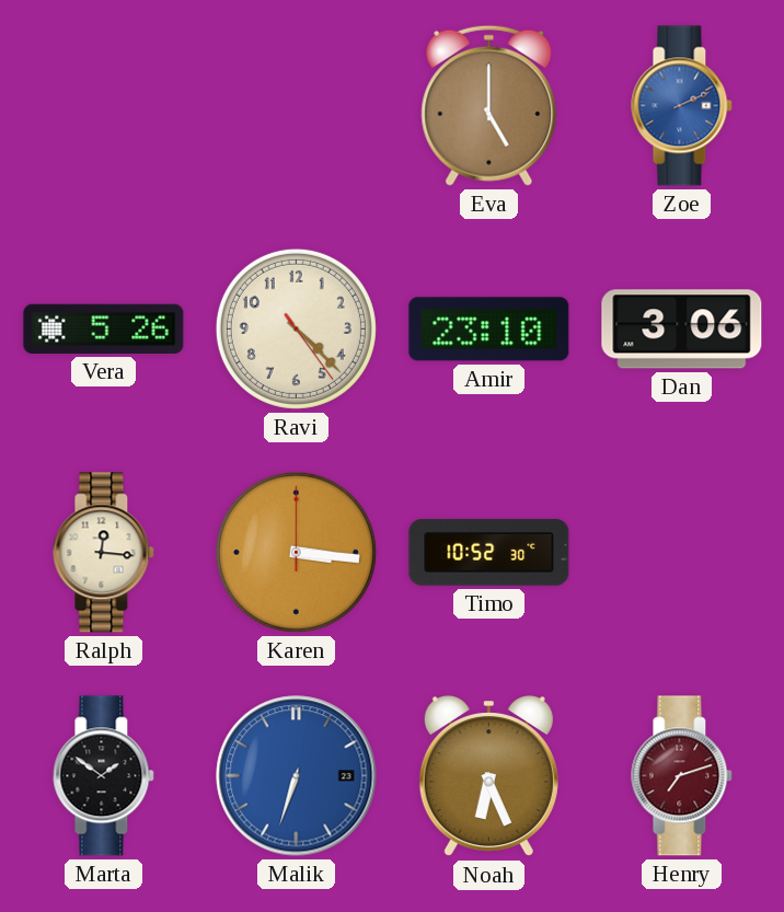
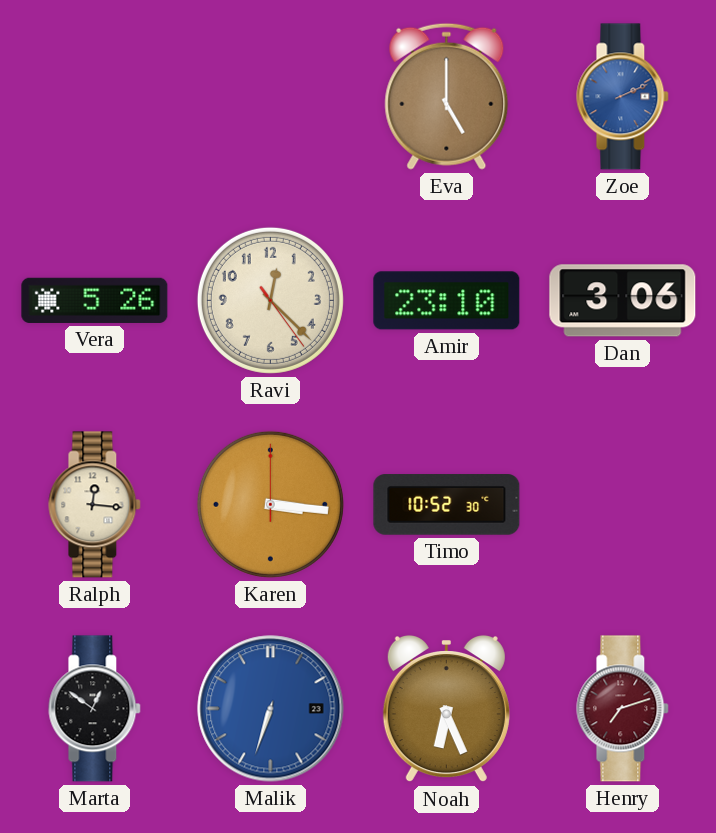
Ravi: 4:22 -> 12:22 (270, 300)
Marta: 1:51 -> 12:51 (95, 709)
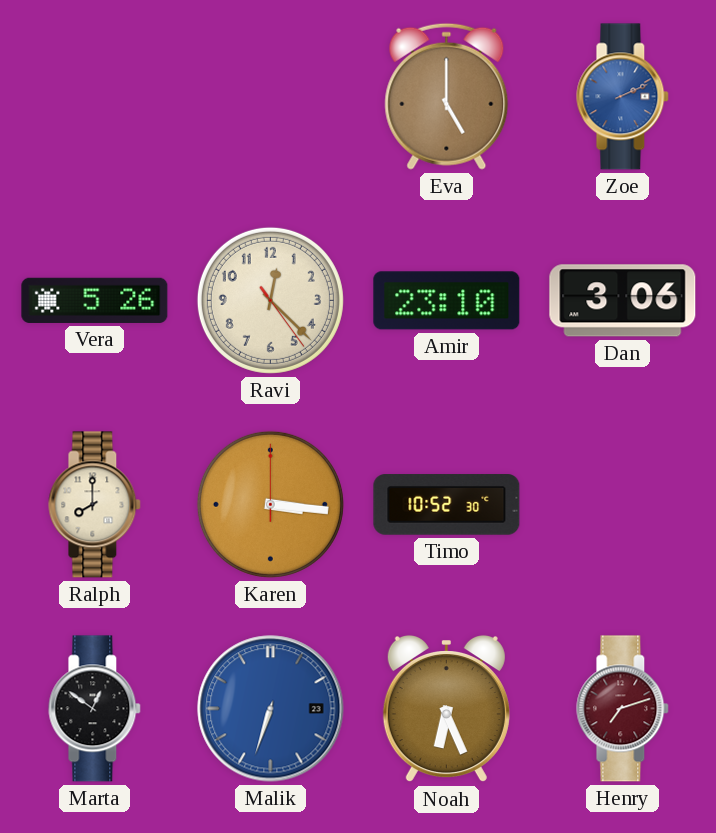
Ralph: 12:16 -> 8:00 (95, 505)
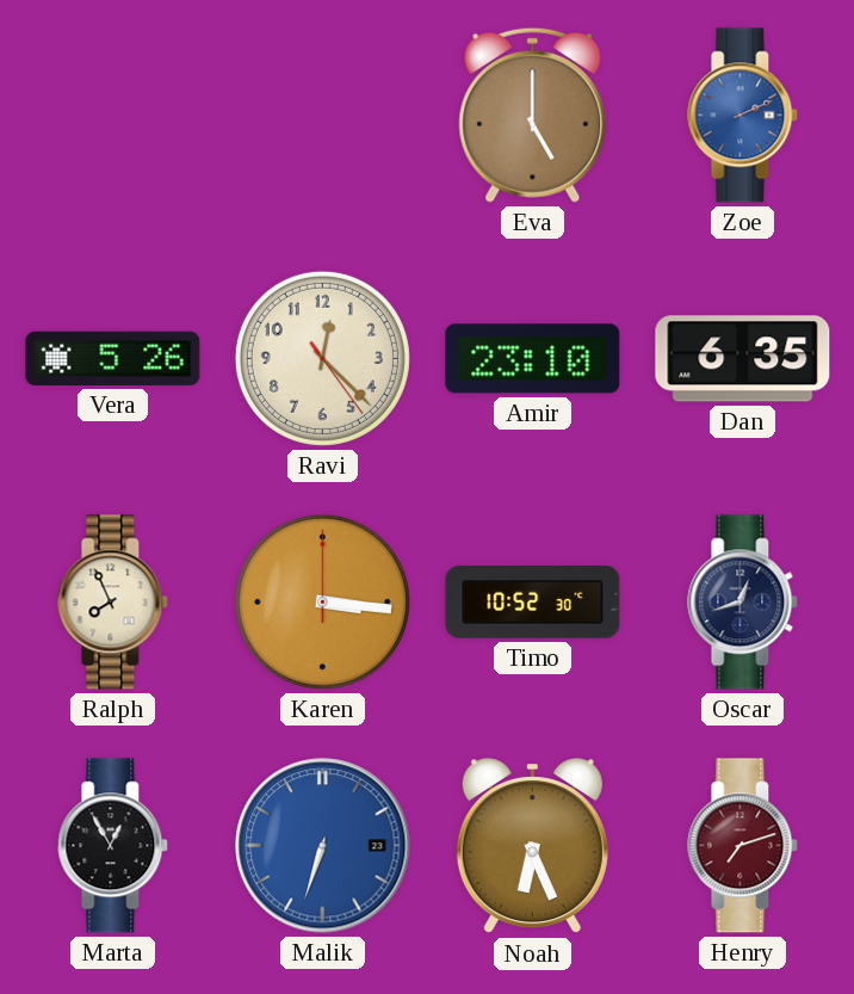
Dan: 3:06 -> 6:35 (743, 359)
Ralph: 8:00 -> 7:56 (113, 603)
Oscar: none -> 12:42 (743, 603)
Marta: 12:51 -> 12:55 (113, 846)
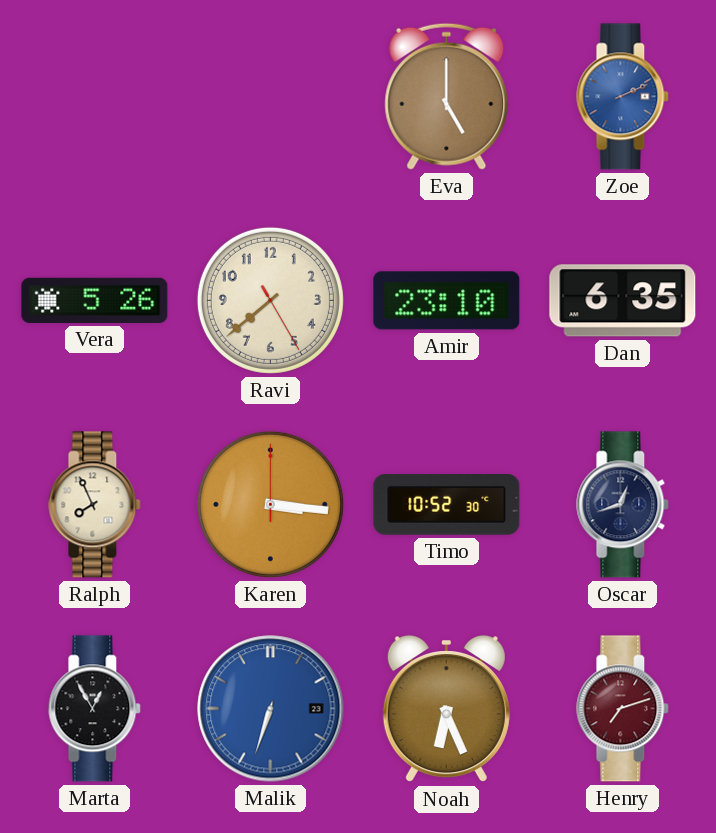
Ravi: 12:22 -> 7:38 (270, 300)
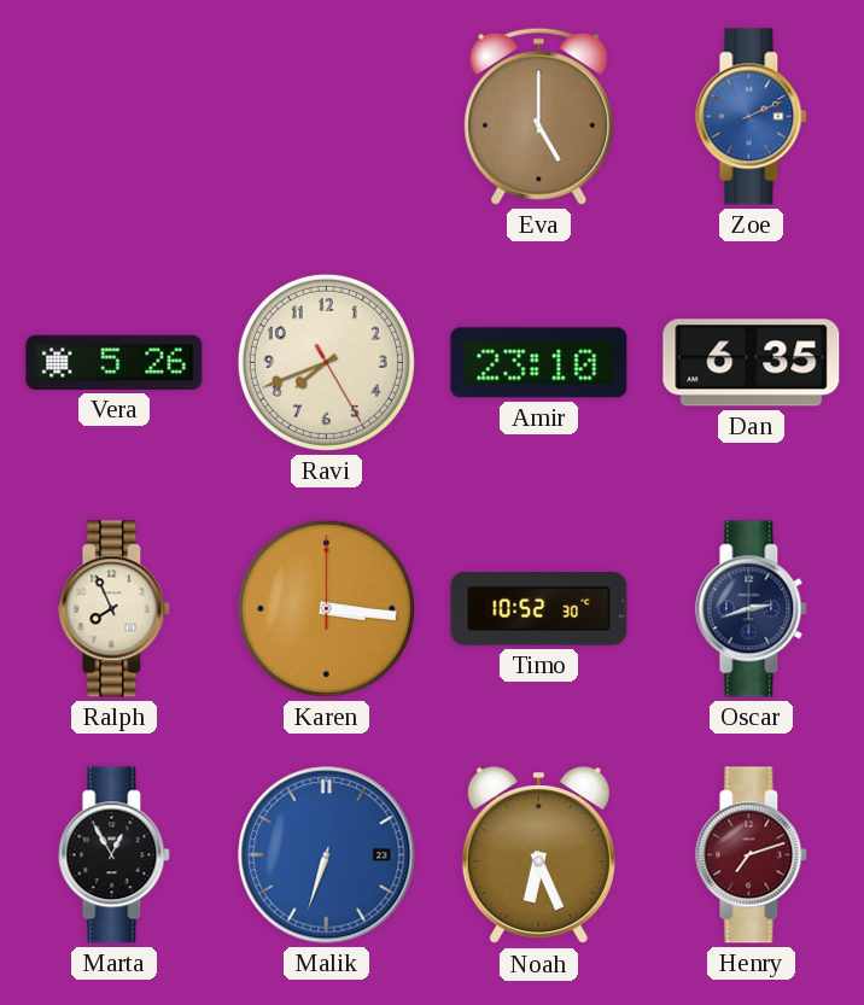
Ravi: 7:38 -> 7:41 (326, 362)
Oscar: 12:42 -> 2:42 (752, 609)
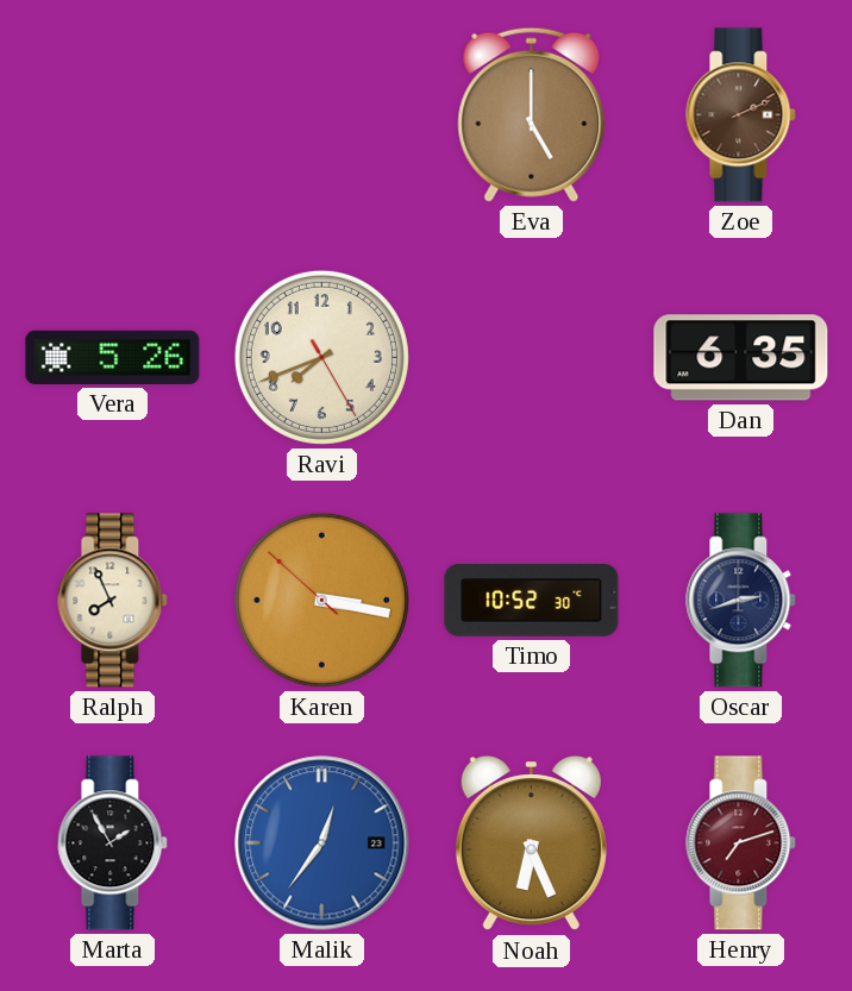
Zoe dial: blue -> brown (741, 115)
Amir: 23:10 -> none (539, 363)
Karen: 3:16:00 -> 3:16:52 (321, 600)
Marta: 12:55 -> 1:55 (113, 843)
Malik: 6:33 -> 12:36 (322, 843)
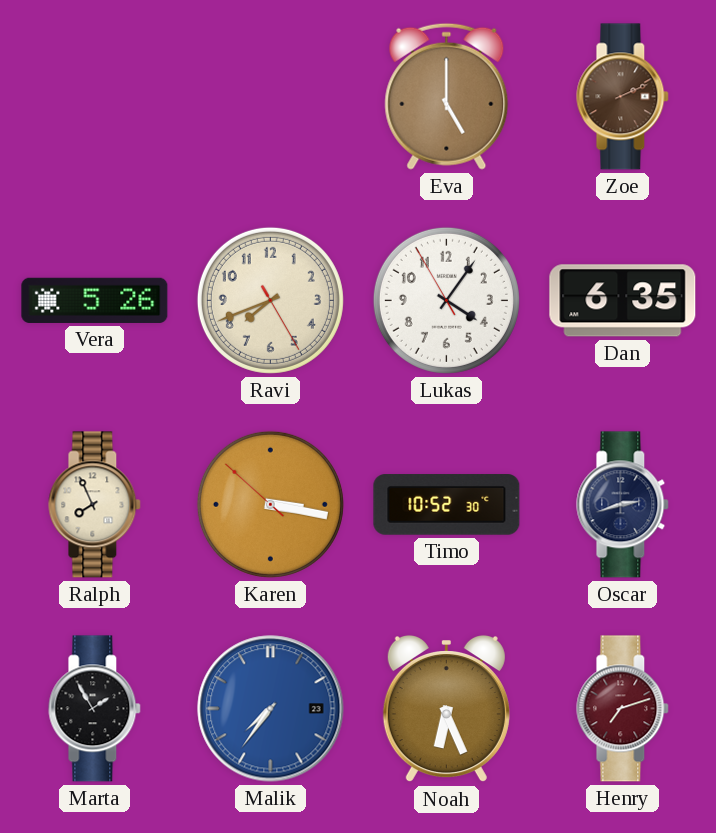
Lukas: none -> 4:05 (446, 300)
Malik: 12:36 -> 7:36 (271, 709)
